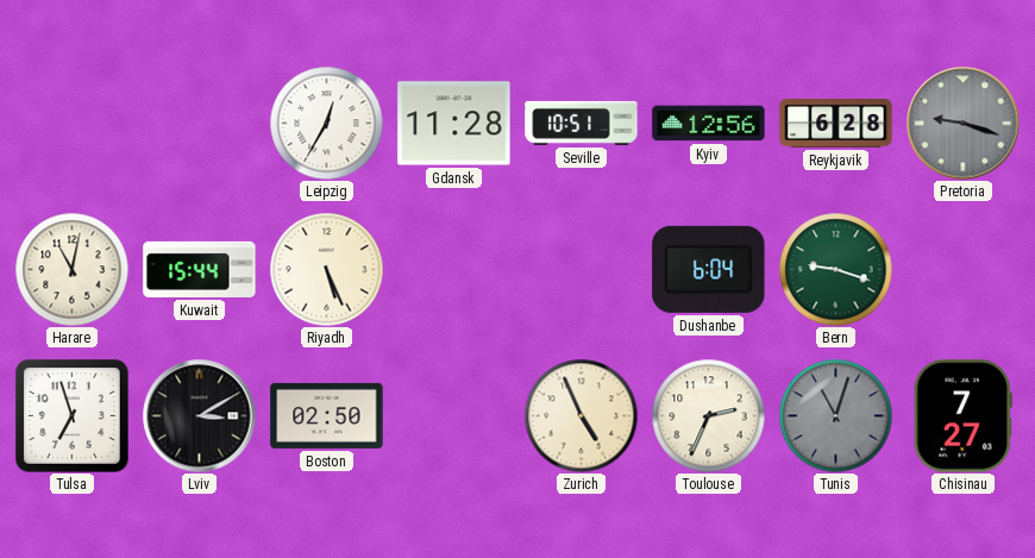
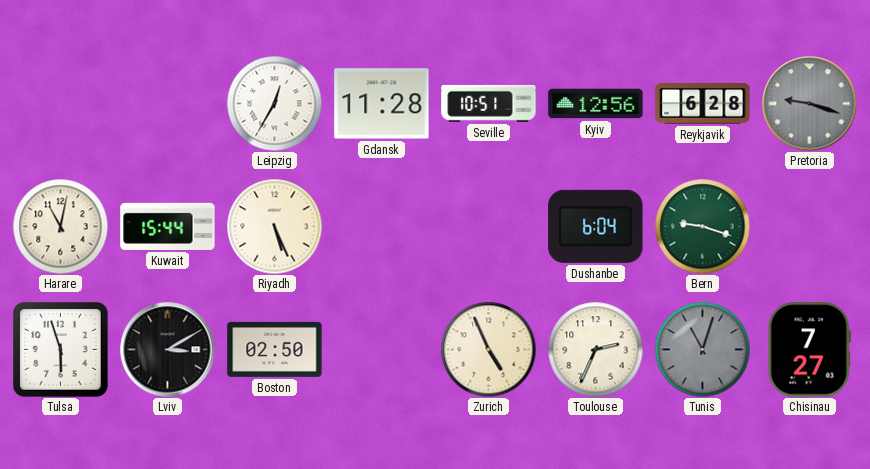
Tulsa: 6:57 -> 5:57 (61, 350)
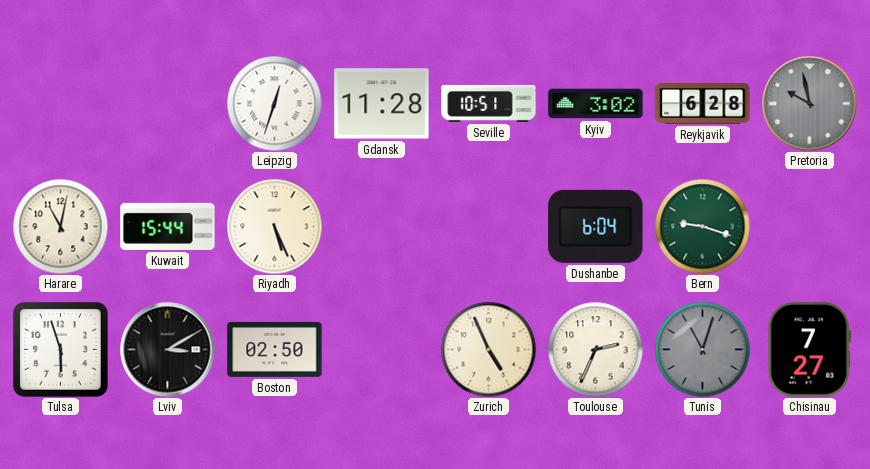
Leipzig: 12:35 -> 12:33 (274, 103)
Kyiv: 12:56 -> 3:02 (596, 104)
Pretoria: 9:18 -> 9:58 (809, 103)
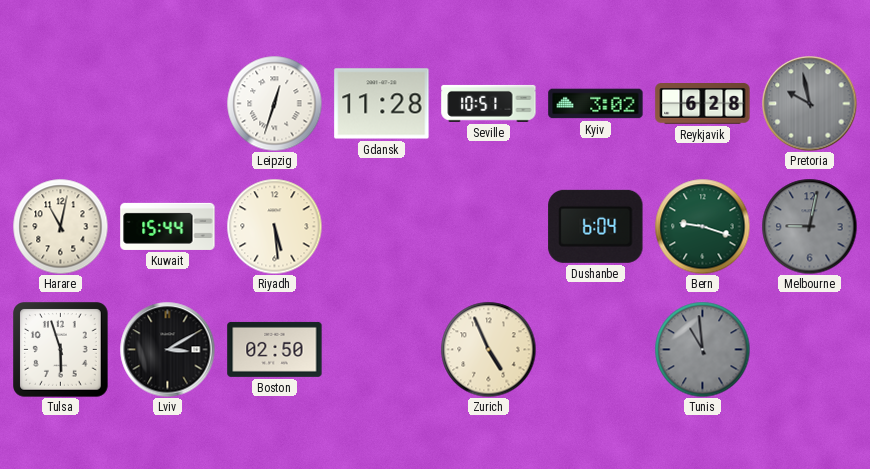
Riyadh: 5:26 -> 5:29 (274, 226)
Melbourne: none -> 9:02 (809, 226)
Toulouse: 2:34 -> none (595, 349)
Tunis: 11:03 -> 10:59 (702, 349)
Chisinau: 7:27 -> none (809, 350)
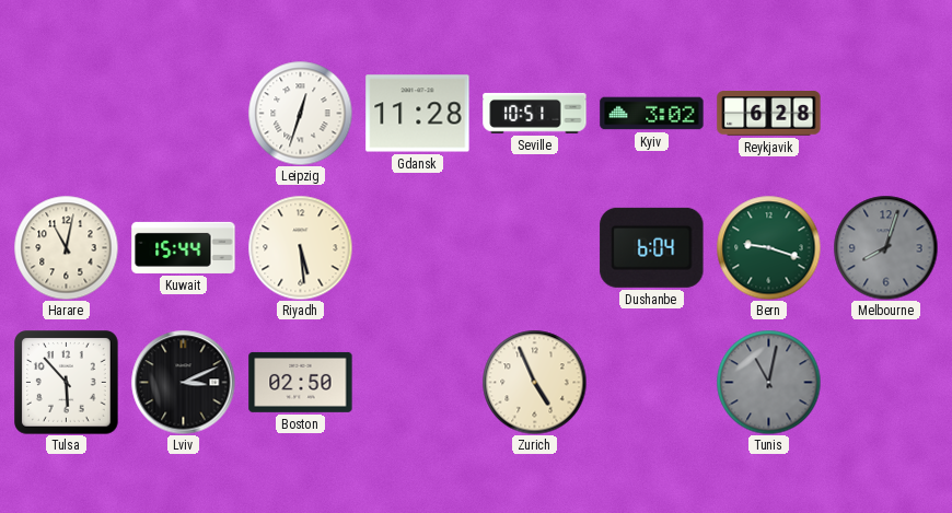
Pretoria: 9:58 -> none (809, 103)
Melbourne: 9:02 -> 8:03 (885, 247)
Tulsa: 5:57 -> 5:53 (67, 383)
Lviv: 3:10 -> 3:11 (183, 382)
Tunis: 10:59 -> 11:02 (768, 382)
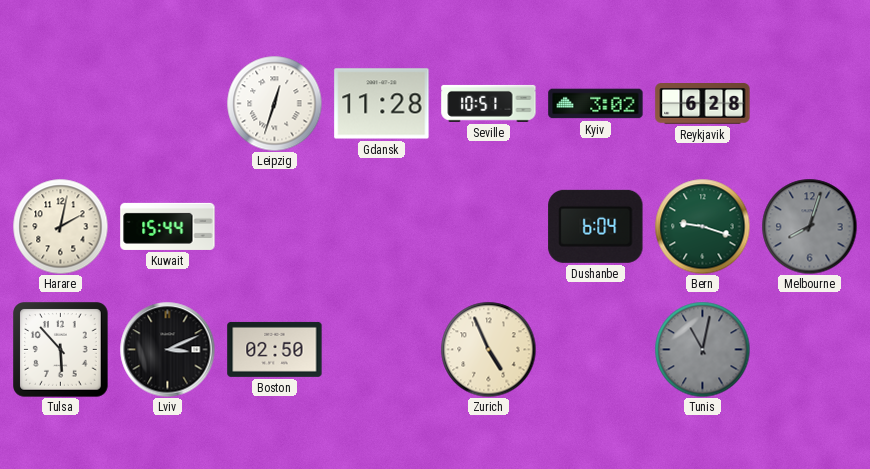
Harare: 11:02 -> 2:02 (60, 226)
Riyadh: 5:29 -> none (300, 247)
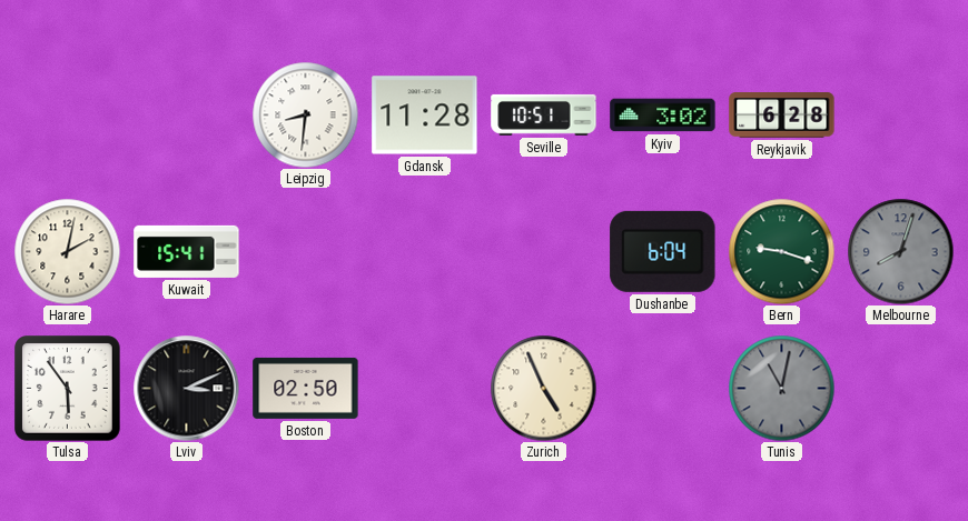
Leipzig: 12:33 -> 8:31 (305, 114)
Kuwait: 15:44 -> 15:41 (187, 251)
Tulsa: 5:53 -> 5:54 (68, 389)
